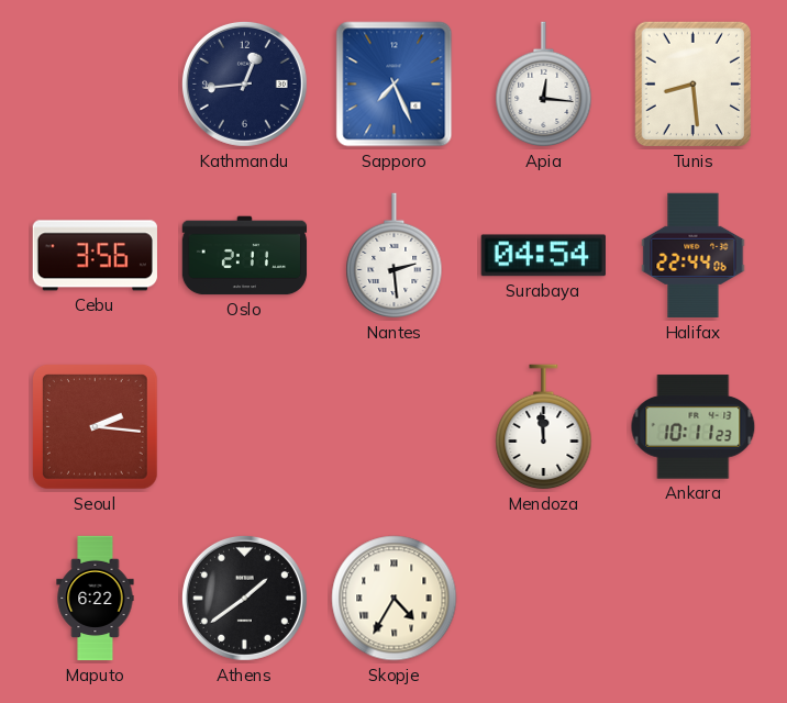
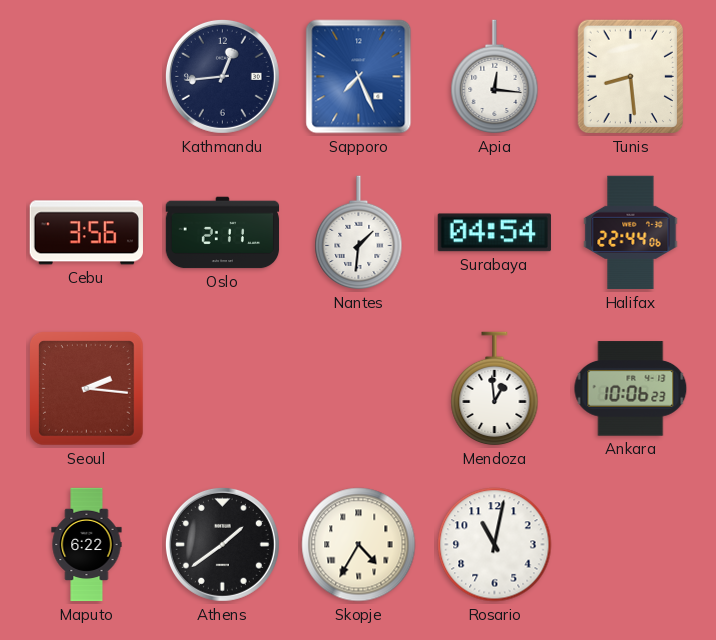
Nantes: 2:29 -> 1:31 (359, 233)
Mendoza: 11:59 -> 12:59 (495, 389)
Ankara: 10:11 -> 10:06 (631, 389)
Rosario: none -> 11:02 (495, 545)
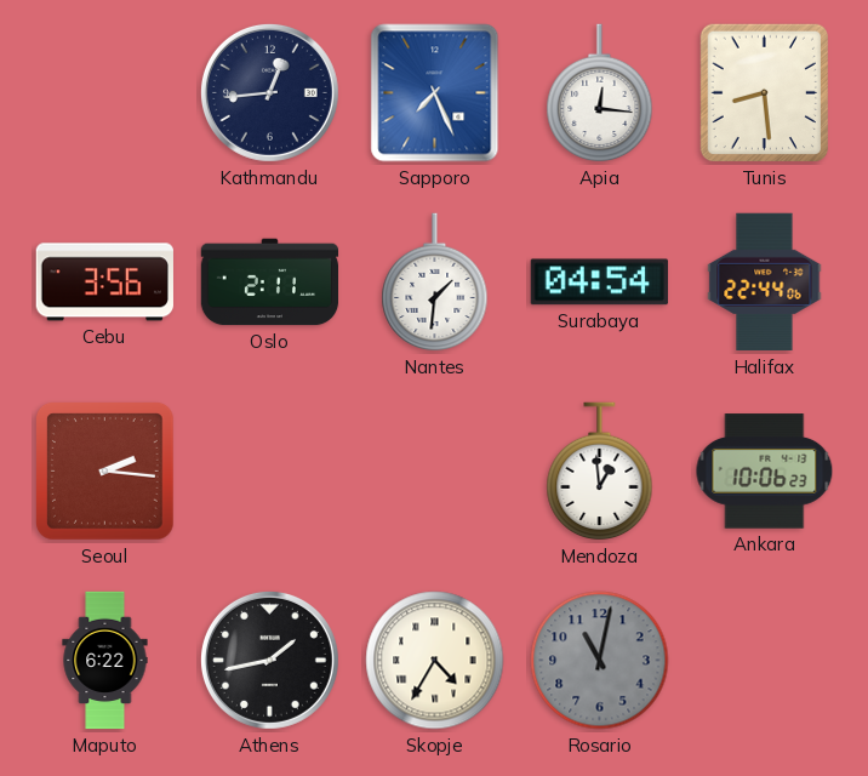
Athens: 1:39 -> 1:43 (269, 660)
Rosario dial: white -> grey (600, 661)
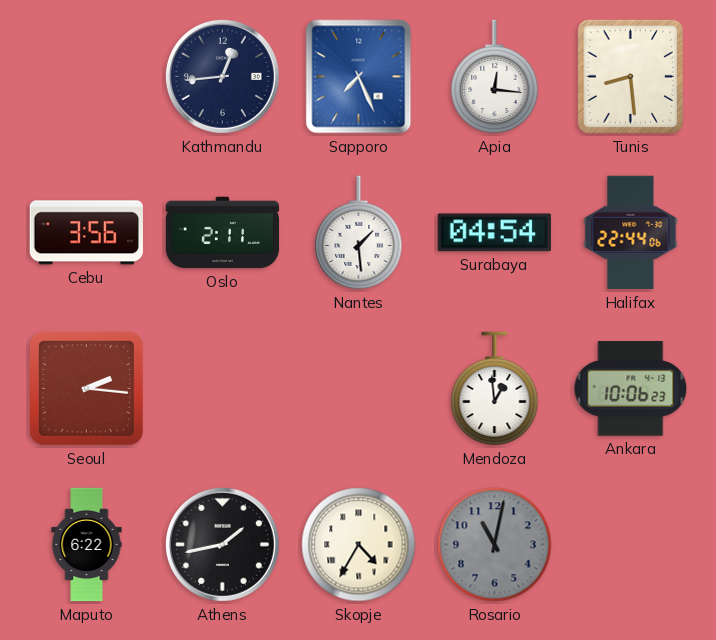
Nantes: 1:31 -> 1:29 (359, 233)
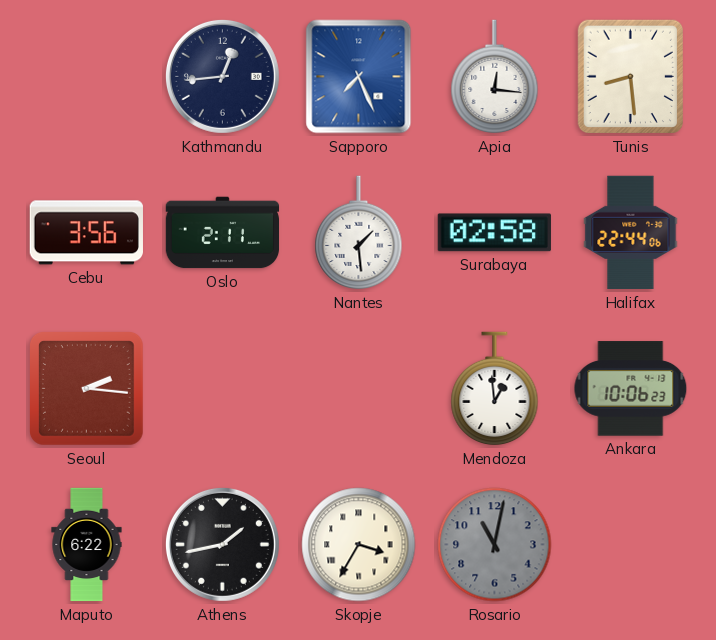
Surabaya: 04:54 -> 02:58 (494, 233)
Skopje: 4:35 -> 3:35 (359, 545)
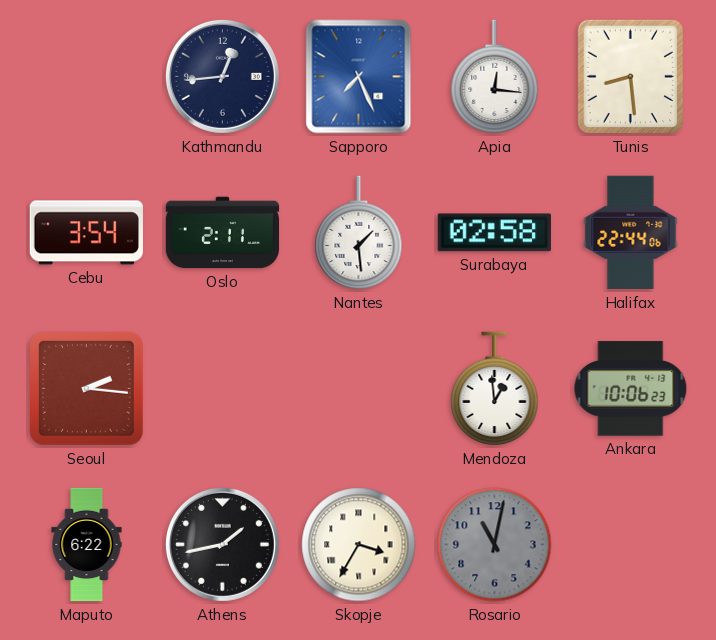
Cebu: 3:56 -> 3:54 (86, 233)
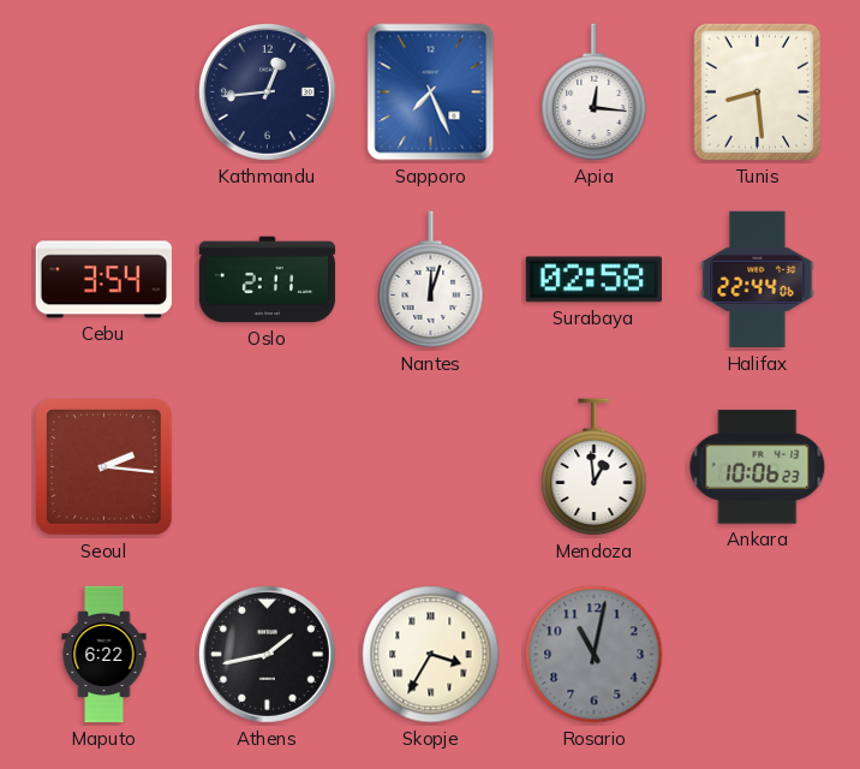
Nantes: 1:29 -> 12:03 (431, 280)
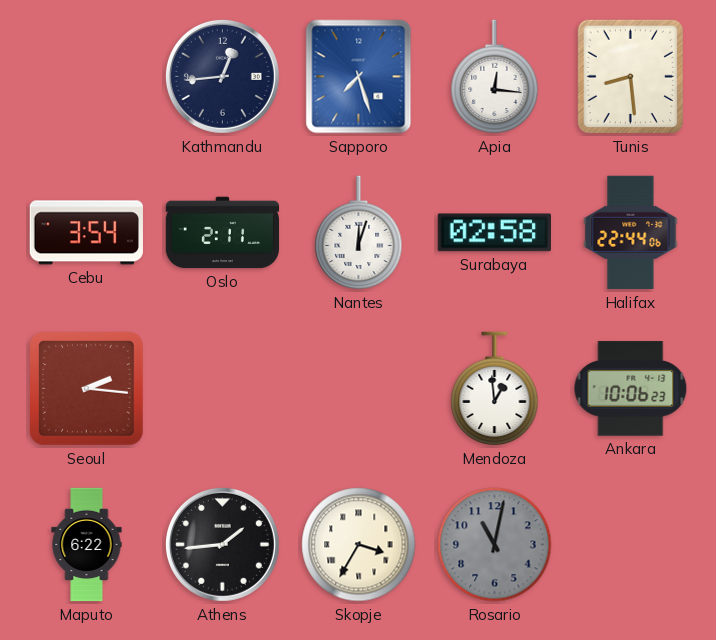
Sapporo: 7:26 -> 7:27 (359, 77)
Athens: 1:43 -> 1:44 (222, 544)
